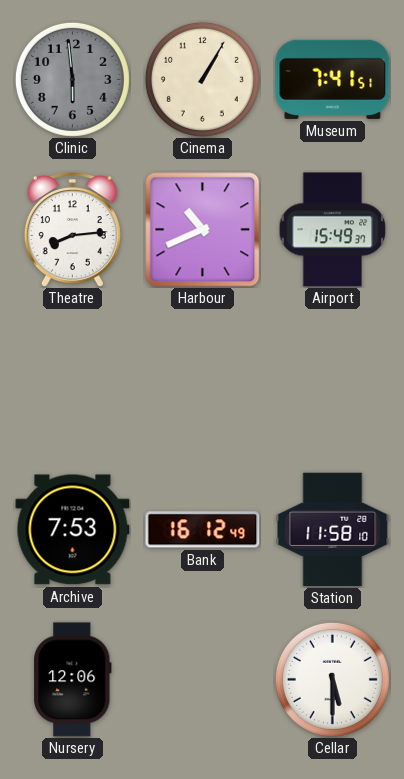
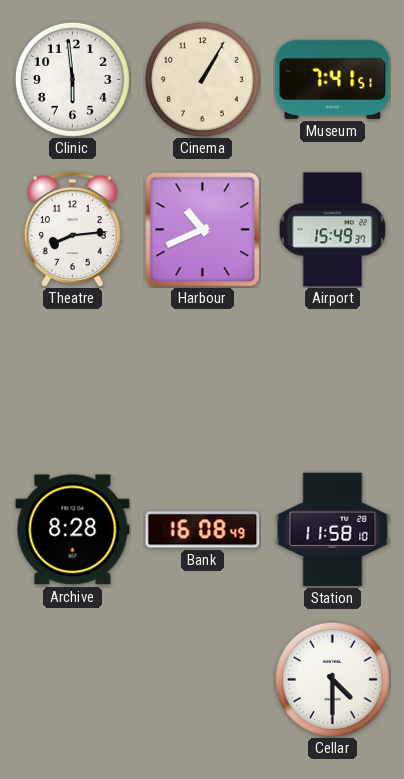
Clinic dial: grey -> white (72, 79)
Archive: 7:53 -> 8:28 (73, 530)
Bank: 16:12 -> 16:08 (203, 530)
Nursery: 12:06 -> none (73, 680)
Cellar: 5:30 -> 4:30 (332, 679)
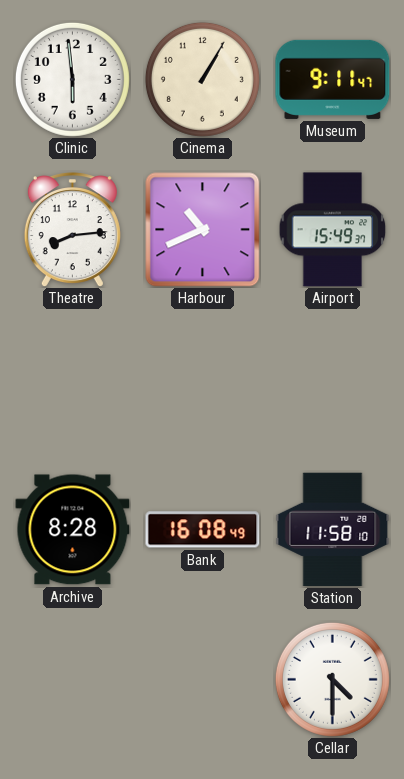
Museum: 7:41 -> 9:11 (333, 79)
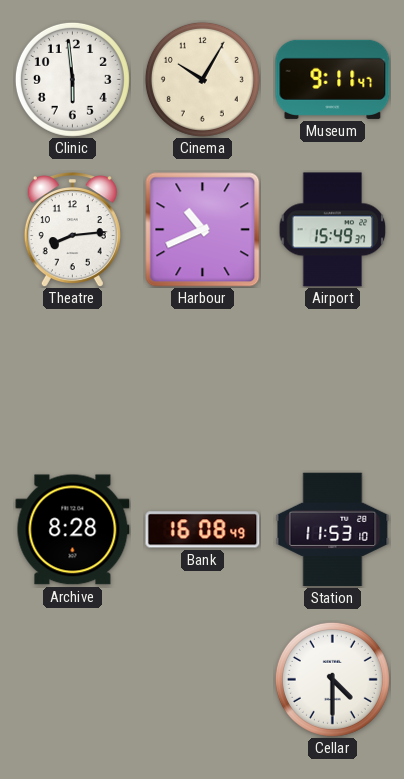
Cinema: 1:05 -> 10:05 (202, 79)
Station: 11:58 -> 11:53 (333, 530)
